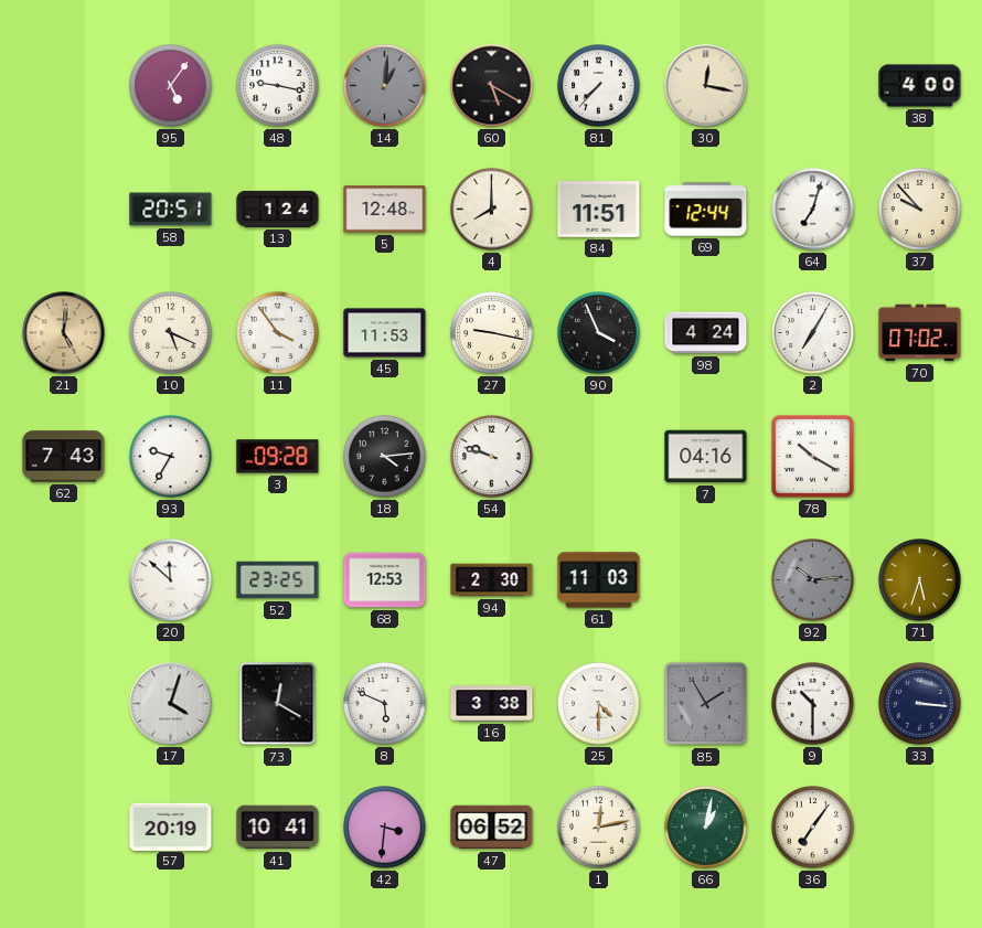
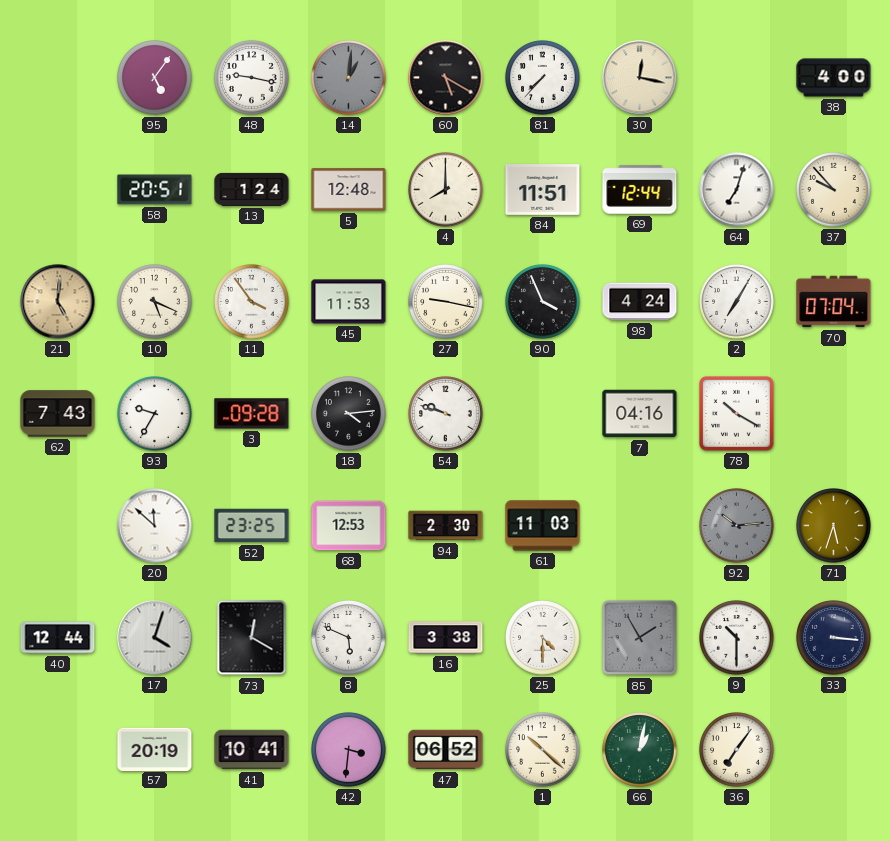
70: 07:02 -> 07:04 (834, 302)
40: none -> 12:44 (58, 638)
1: 12:13 -> 10:22 (543, 750)
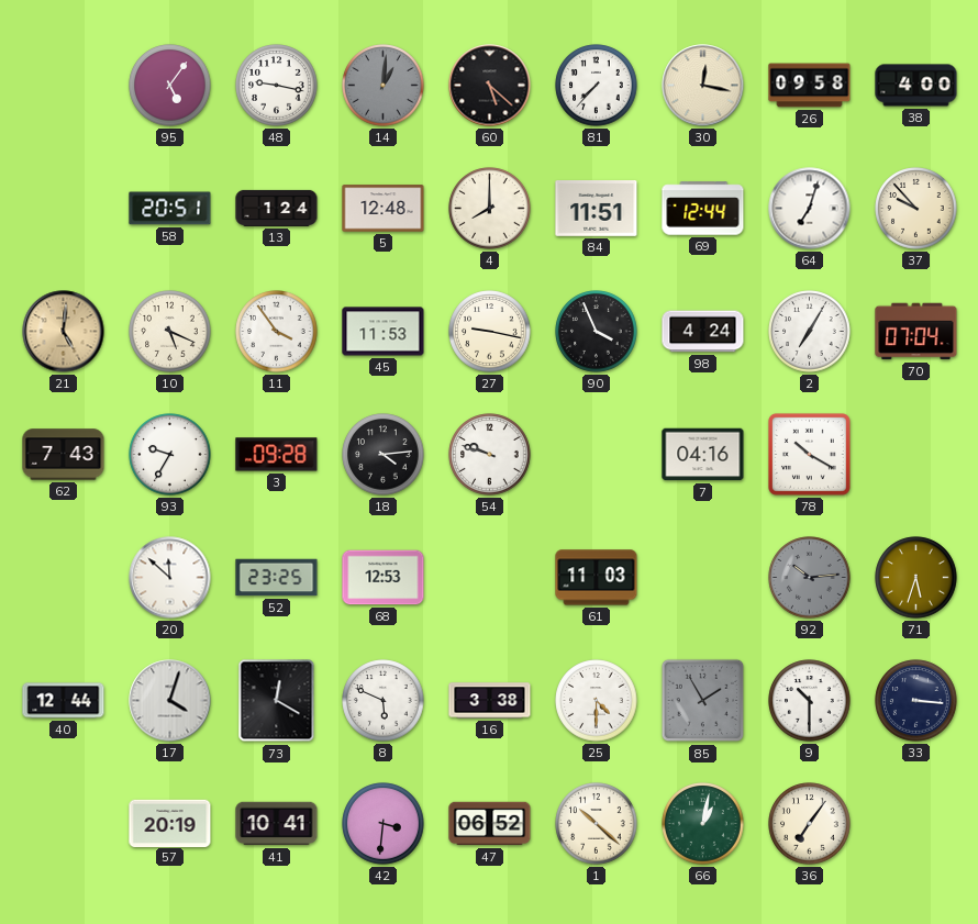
60: 5:20 -> 5:22 (490, 86)
26: none -> 09:58 (810, 86)
94: 2:30 -> none (446, 526)
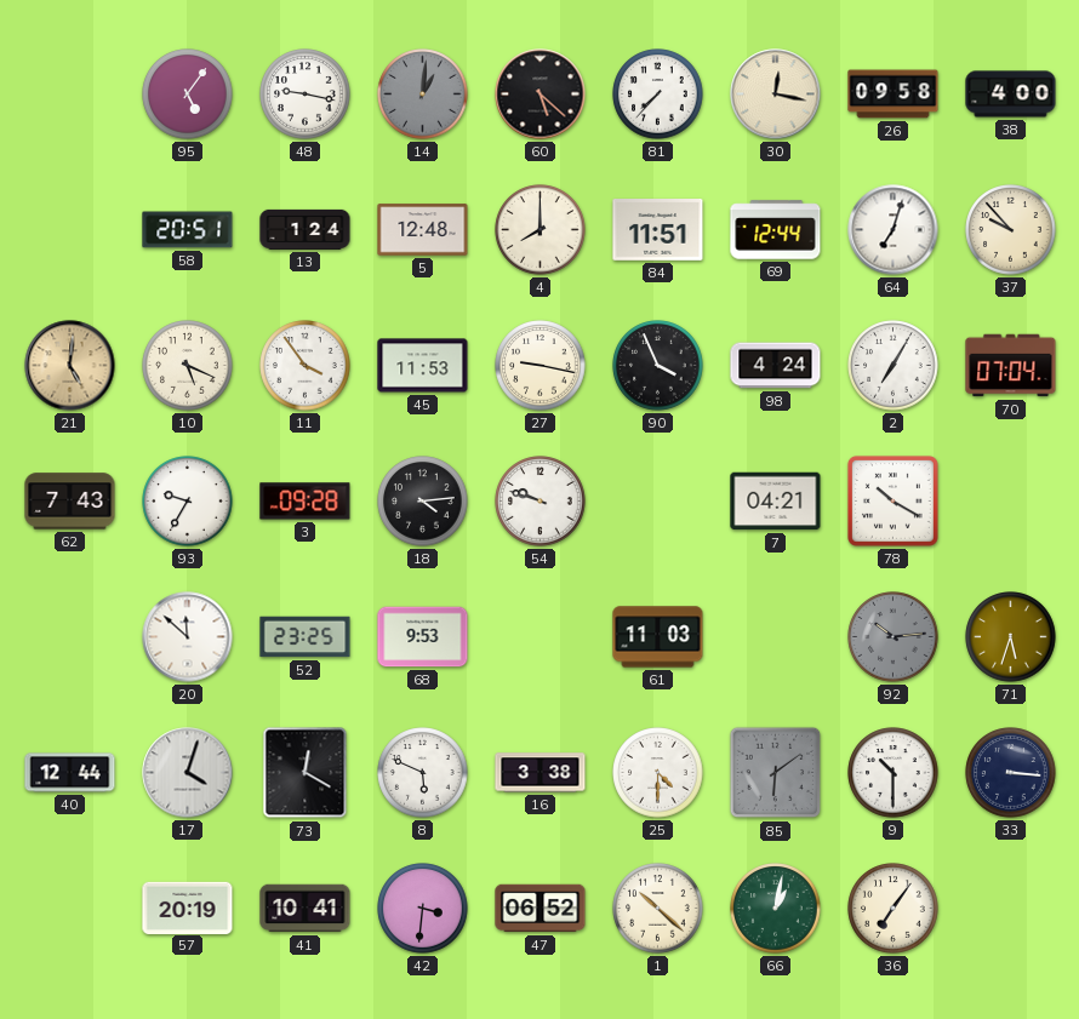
7: 04:16 -> 04:21 (776, 502)
68: 12:53 -> 9:53 (423, 637)
85: 1:55 -> 6:09 (776, 773)
